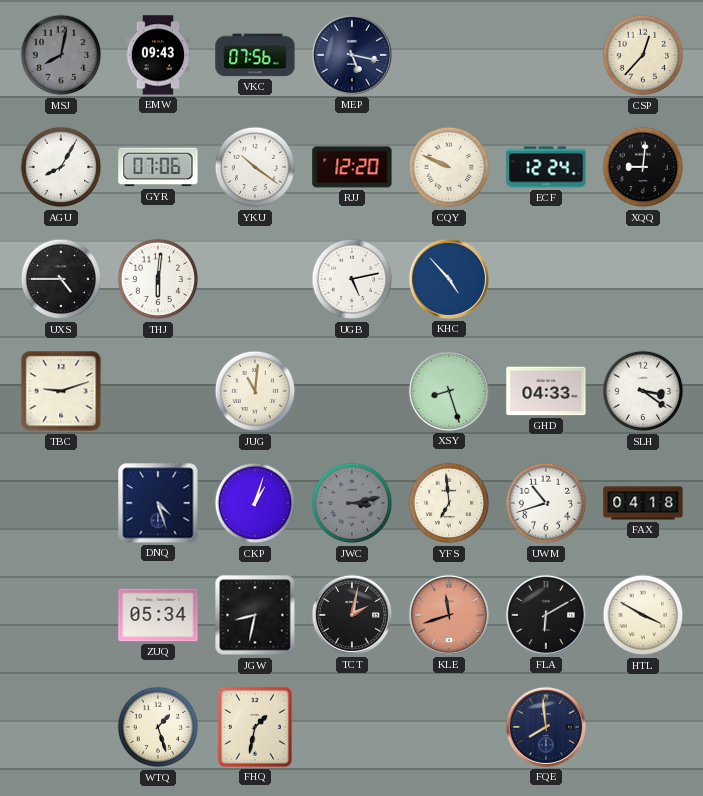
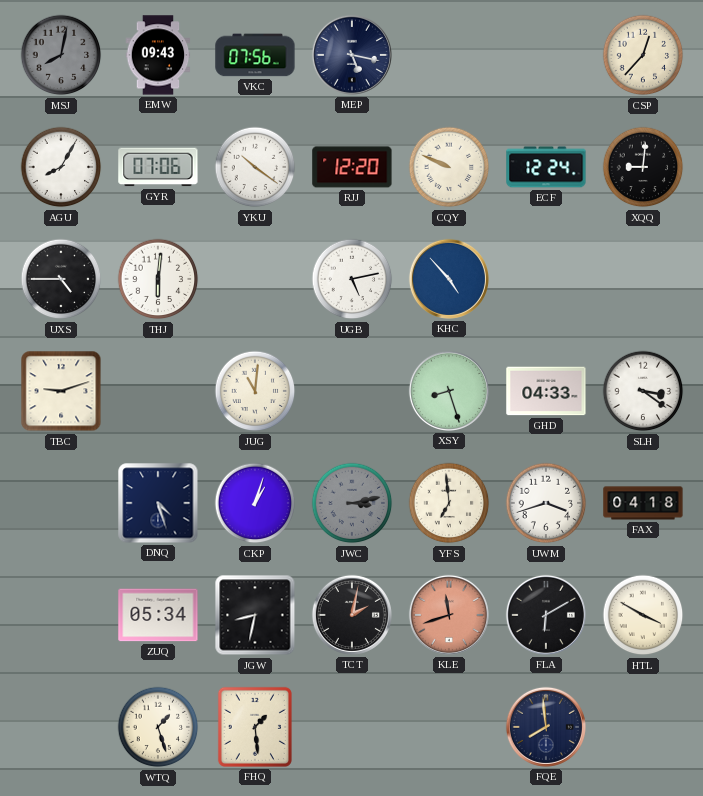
UWM: 10:42 -> 3:42 (546, 503)
FHQ: 1:32 -> 1:29 (255, 727)
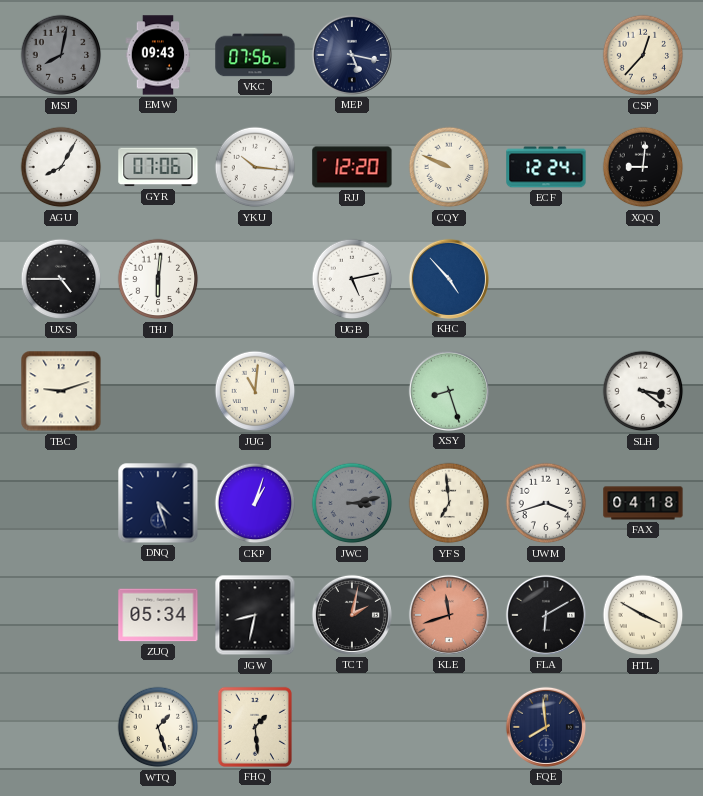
YKU: 10:21 -> 10:16 (255, 167)
GHD: 04:33 -> none (546, 391)
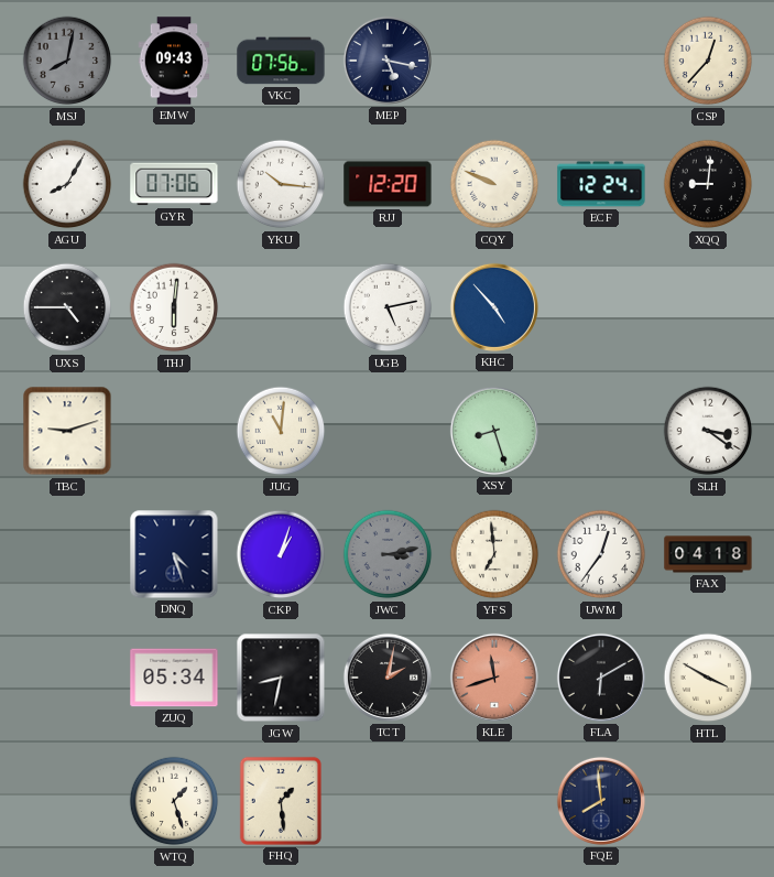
UWM: 3:42 -> 12:36 (601, 554)
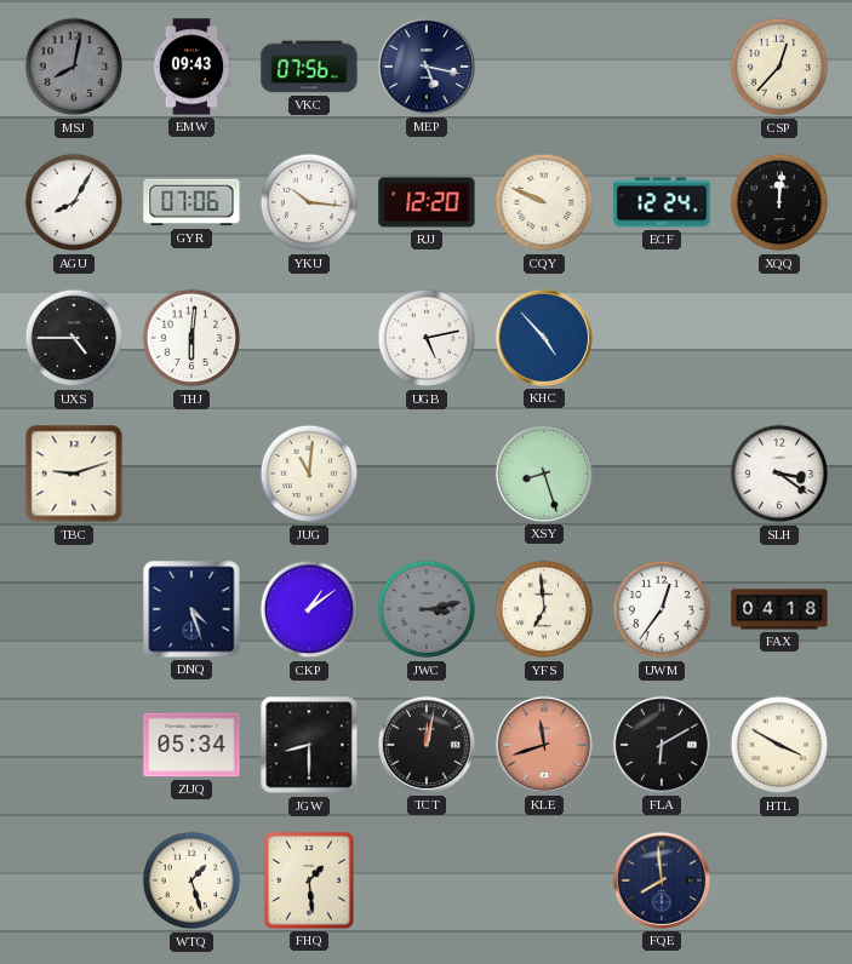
XQQ: 9:01 -> 12:01 (779, 202)
CKP: 1:03 -> 1:09 (309, 609)
JGW: 8:32 -> 8:30 (309, 745)
TCT: 2:02 -> 12:02 (427, 745)
